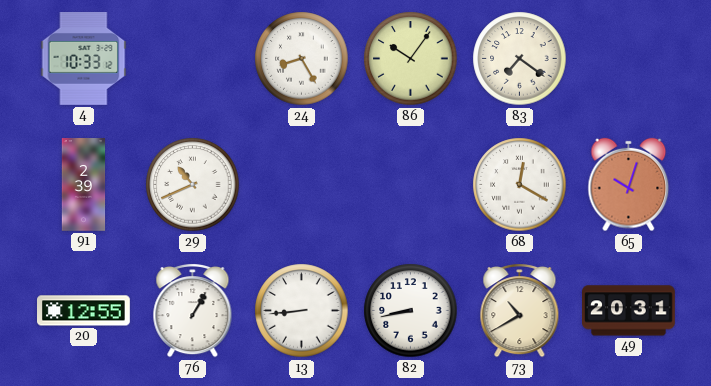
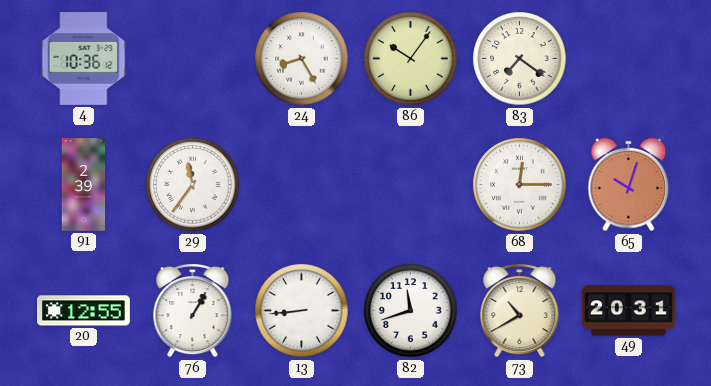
4: 10:33 -> 10:36 (84, 59)
29: 10:41 -> 11:36 (193, 185)
68: 12:20 -> 12:15 (520, 185)
82: 8:43 -> 11:42 (411, 311)
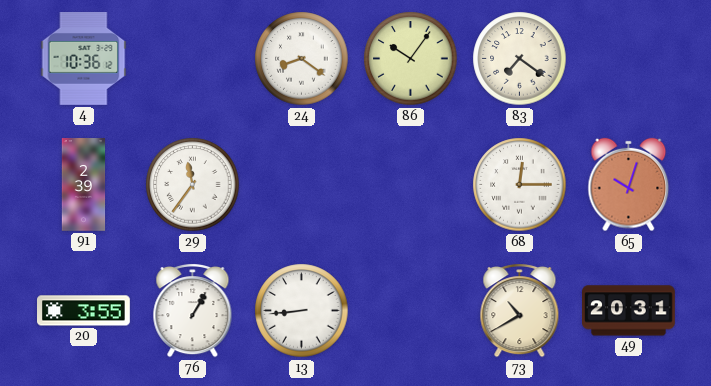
24: 8:25 -> 8:21 (302, 59)
20: 12:55 -> 3:55 (84, 311)
82: 11:42 -> none (411, 311)
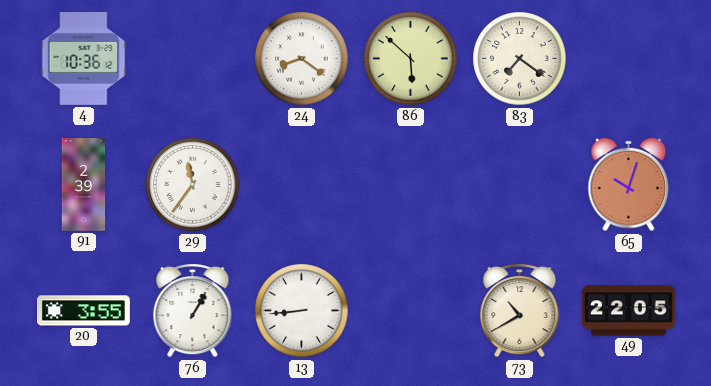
86: 10:06 -> 5:52 (411, 59)
68: 12:15 -> none (520, 185)
49: 20:31 -> 22:05 (629, 311)
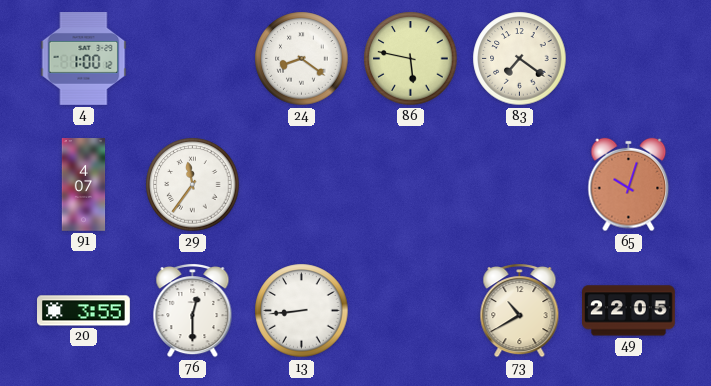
4: 10:36 -> 1:00 (84, 59)
86: 5:52 -> 5:47 (411, 59)
91: 2:39 -> 4:07 (84, 185)
76: 1:05 -> 12:30 (193, 311)
